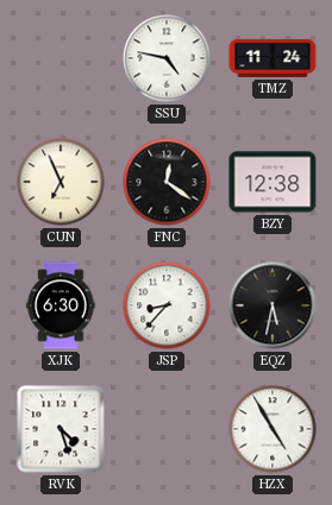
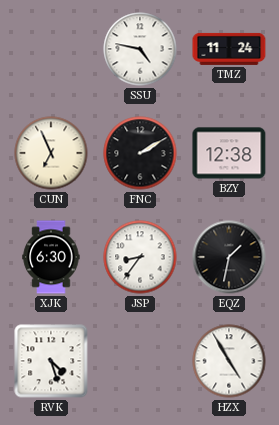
FNC: 12:21 -> 2:10 (140, 153)
JSP: 8:37 -> 8:36 (140, 257)
EQZ: 5:32 -> 1:32 (229, 257)
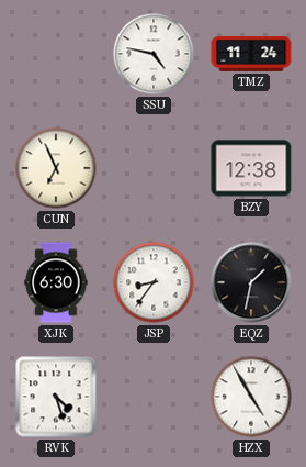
FNC: 2:10 -> none (140, 153)
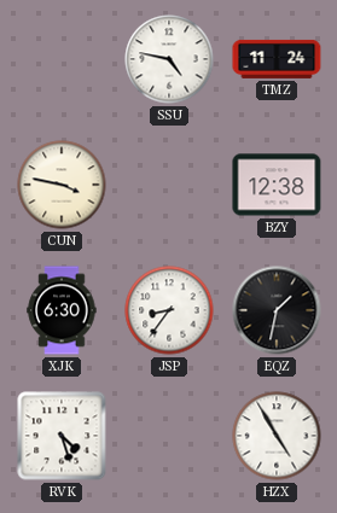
CUN: 6:56 -> 3:47 (62, 185)
